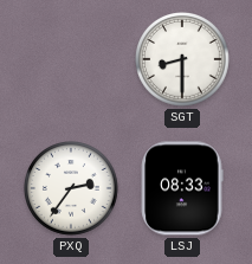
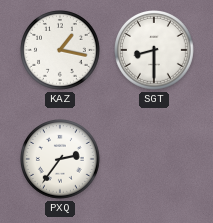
KAZ: none -> 1:17 (61, 51)
LSJ: 08:33 -> none (182, 188)
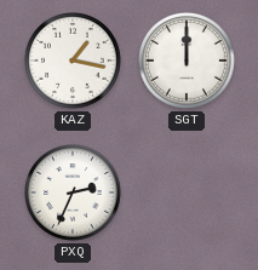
SGT: 8:30 -> 12:00 (188, 62)
PXQ: 2:36 -> 2:34 (74, 194)
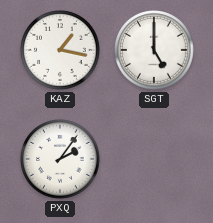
SGT: 12:00 -> 5:00 (155, 51)
PXQ: 2:34 -> 2:06 (61, 160)
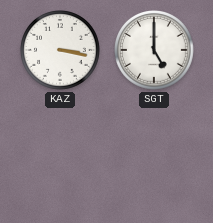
KAZ: 1:17 -> 3:17 (61, 51)
PXQ: 2:06 -> none (61, 160)
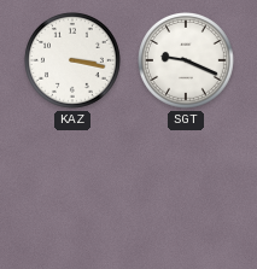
SGT: 5:00 -> 9:19 (187, 62)
